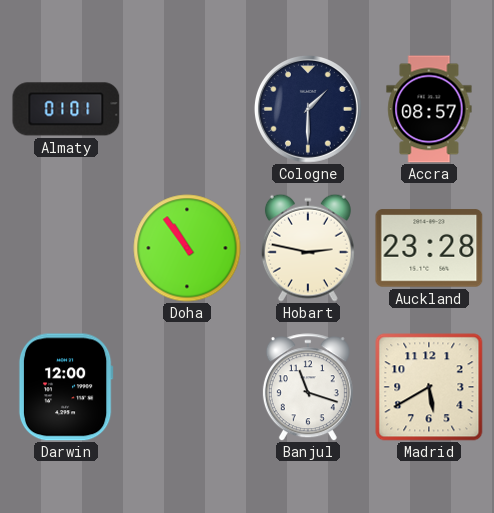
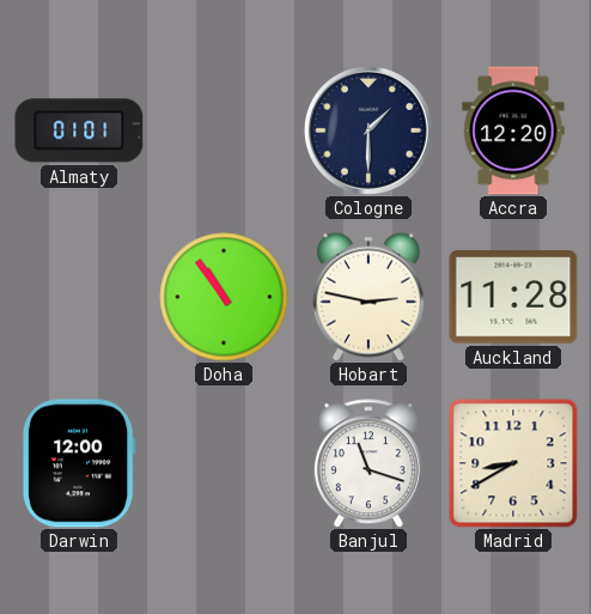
Accra: 08:57 -> 12:20 (513, 130)
Auckland: 23:28 -> 11:28 (513, 297)
Madrid: 5:40 -> 8:40 (513, 463)
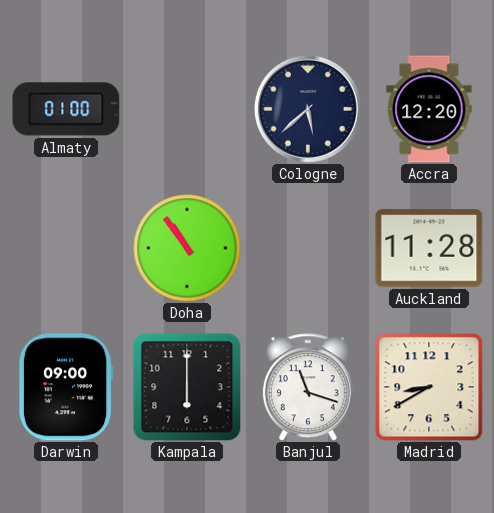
Almaty: 01:01 -> 01:00 (66, 109)
Cologne: 1:30 -> 5:38 (308, 109)
Hobart: 2:47 -> none (368, 297)
Darwin: 12:00 -> 09:00 (66, 387)
Kampala: none -> 6:00 (187, 387)
